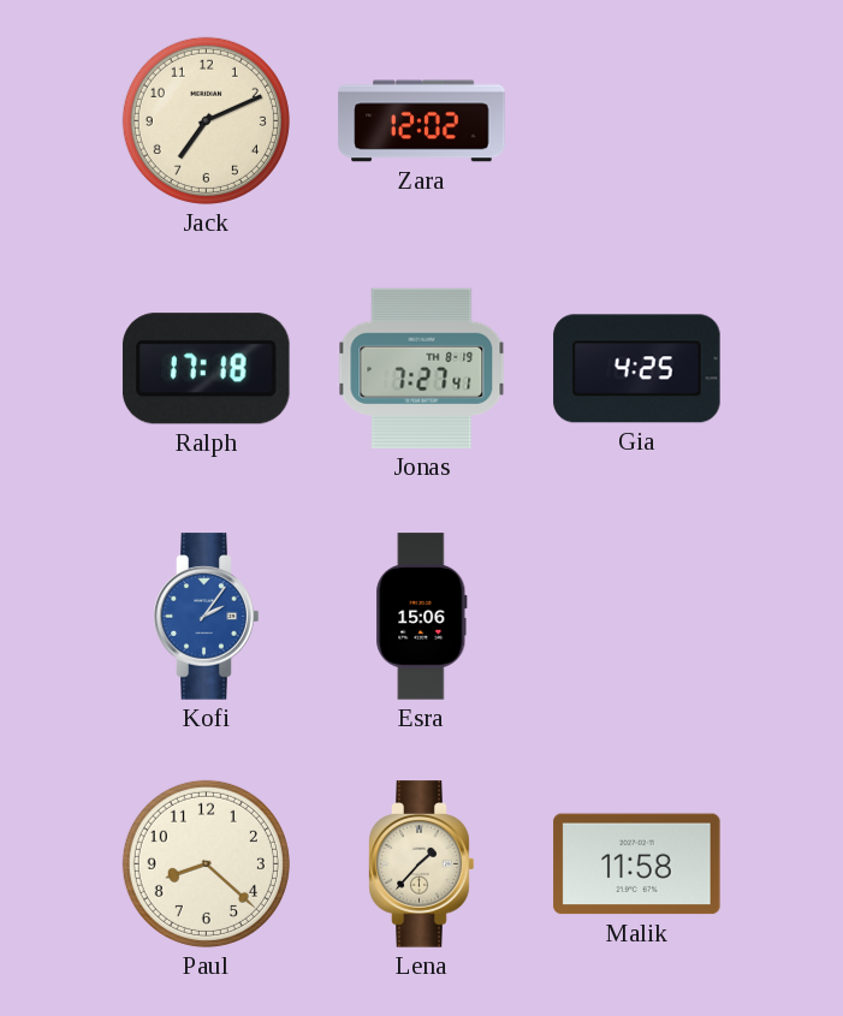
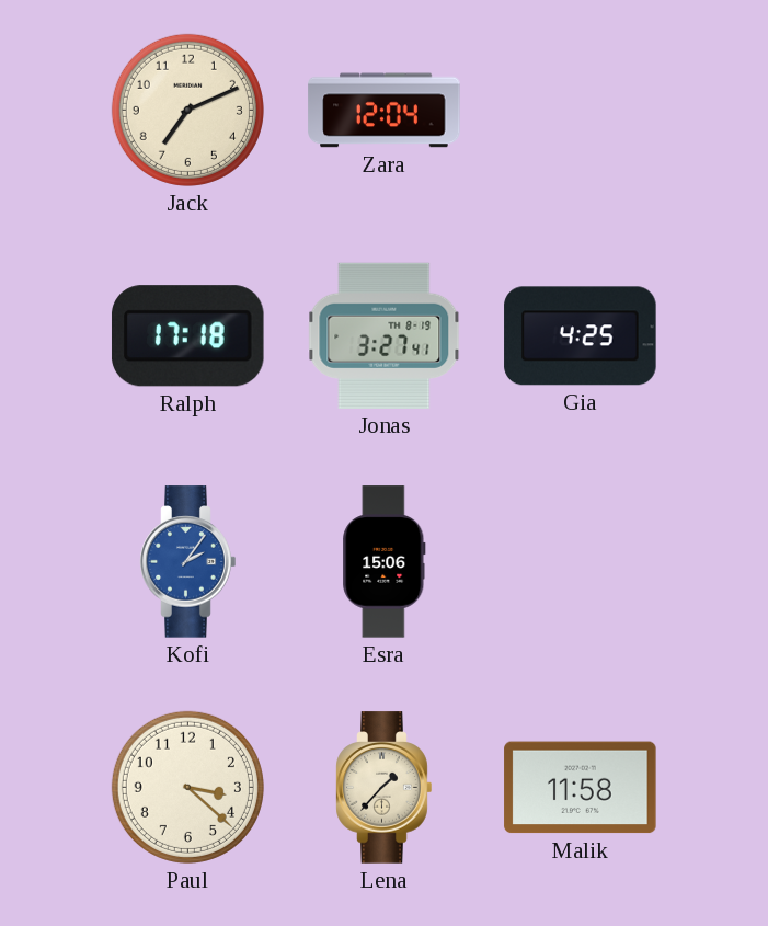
Zara: 12:02 -> 12:04 (385, 111)
Jonas: 7:27 -> 3:27 (385, 335)
Paul: 8:22 -> 3:22 (187, 787)
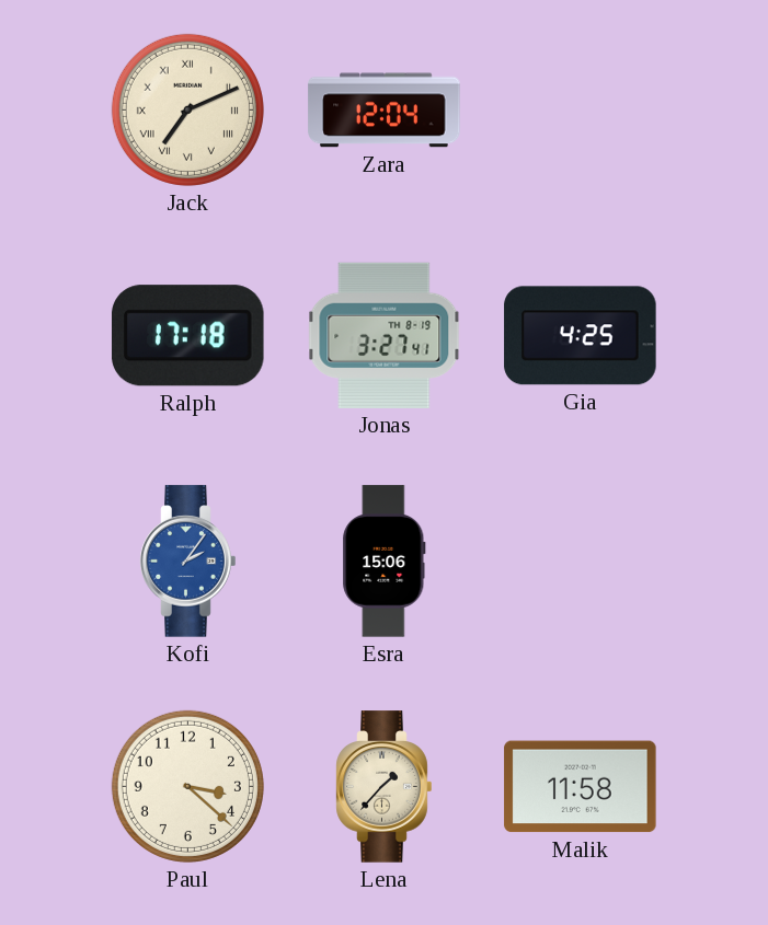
Jack numerals: Arabic -> Roman (187, 109)
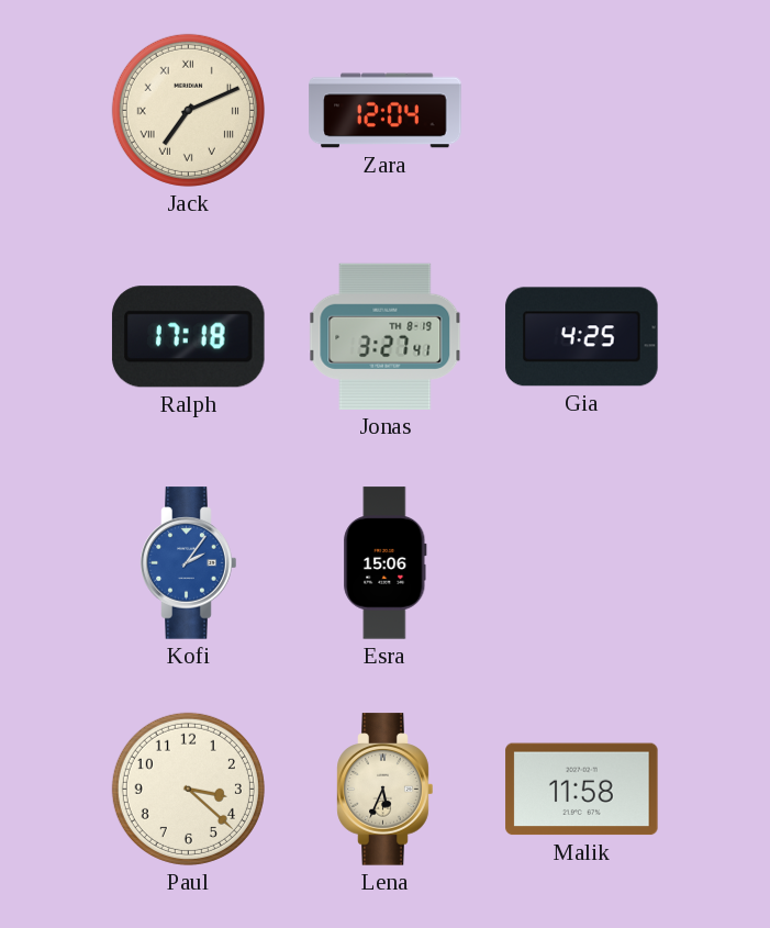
Lena: 1:37 -> 5:34 (386, 790)
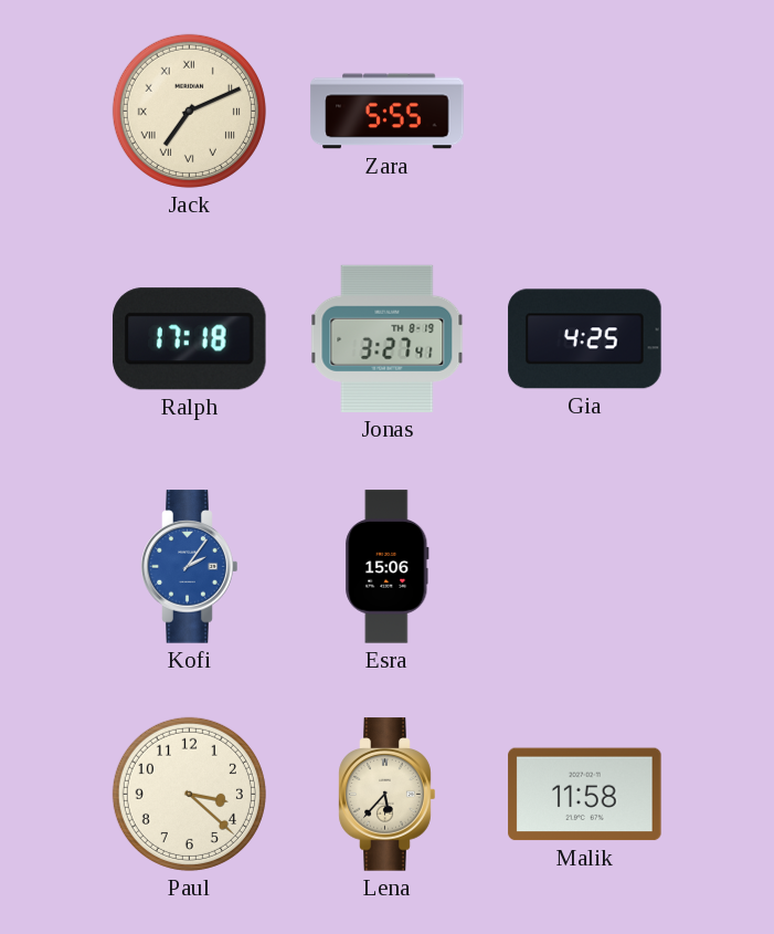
Zara: 12:04 -> 5:55 (388, 112)
Lena: 5:34 -> 5:37 (388, 795)
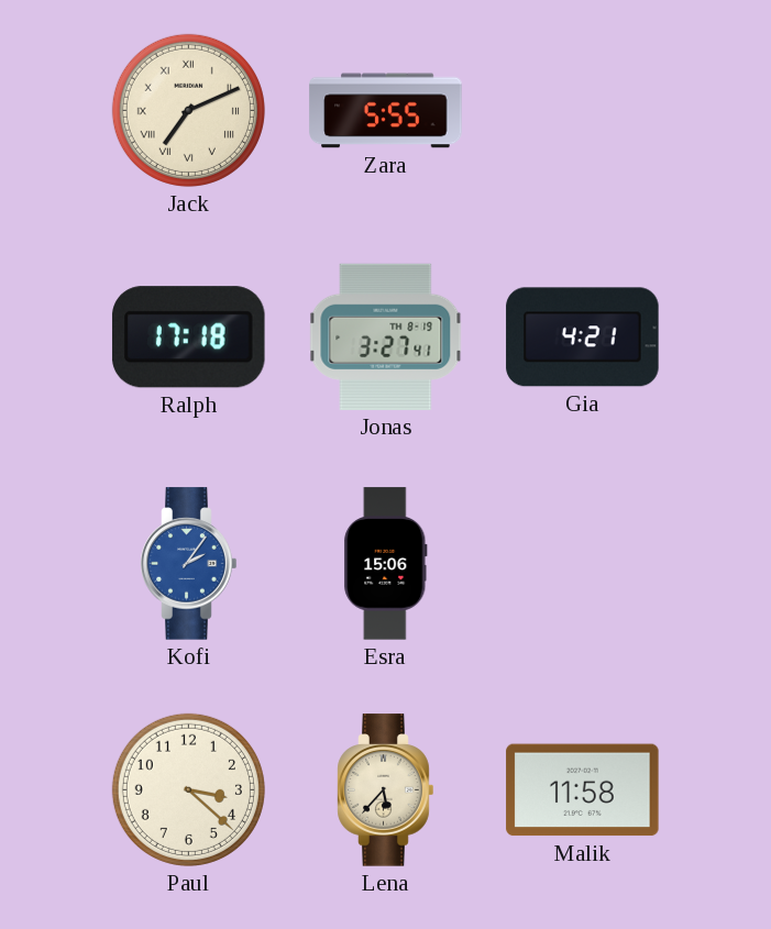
Gia: 4:25 -> 4:21 (583, 338)
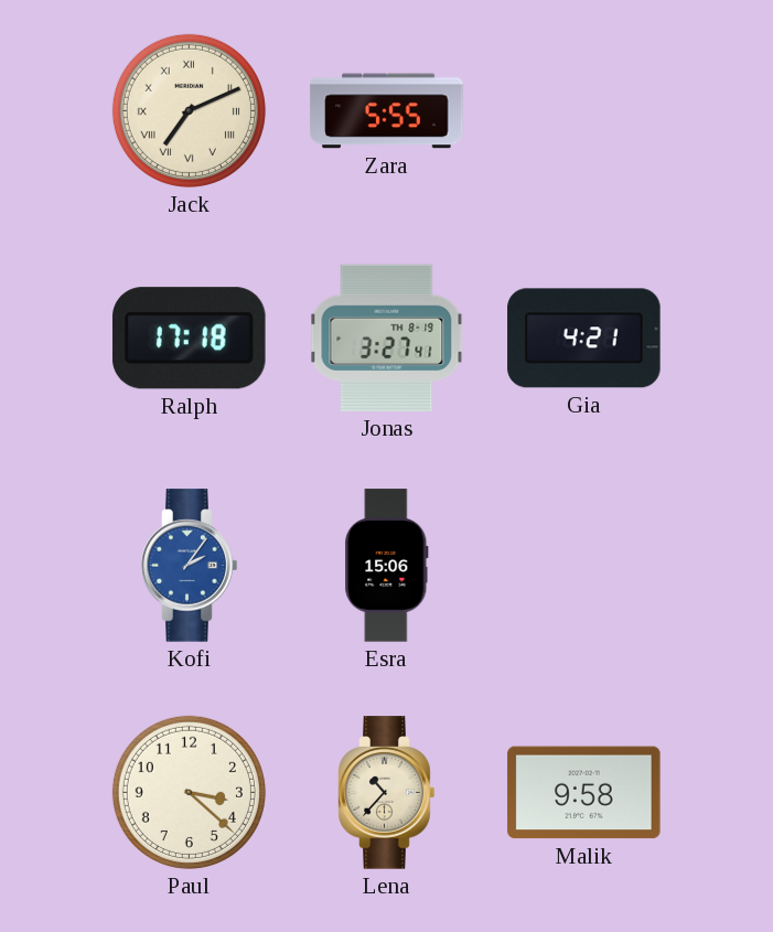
Lena: 5:37 -> 10:37 (387, 793)
Malik: 11:58 -> 9:58 (584, 793)
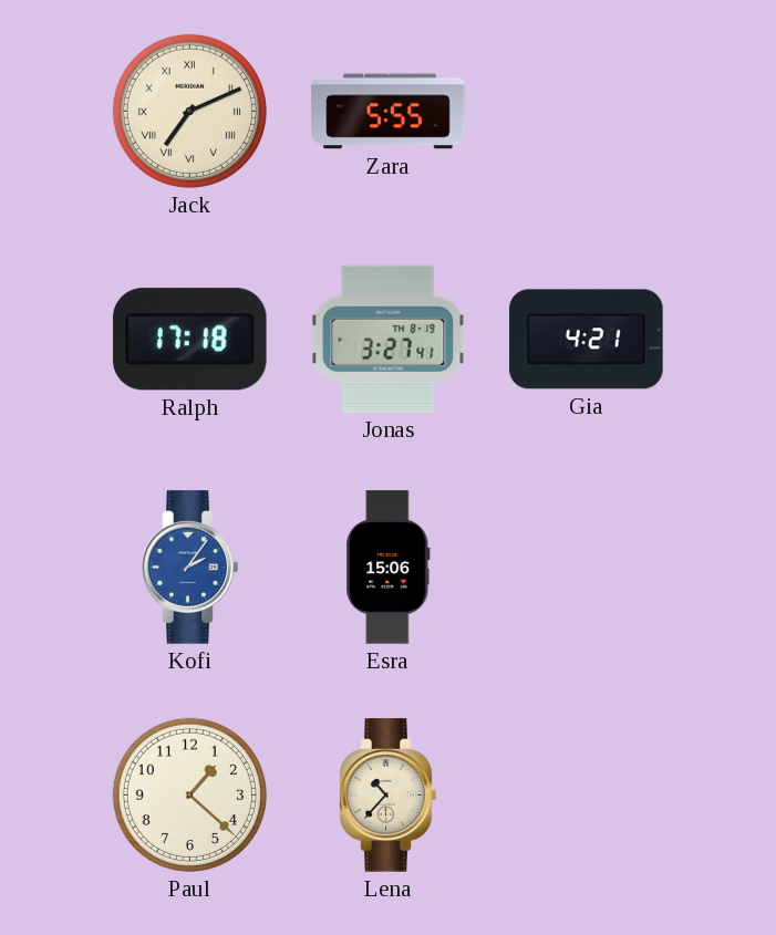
Paul: 3:22 -> 1:22 (189, 794)
Malik: 9:58 -> none (584, 793)
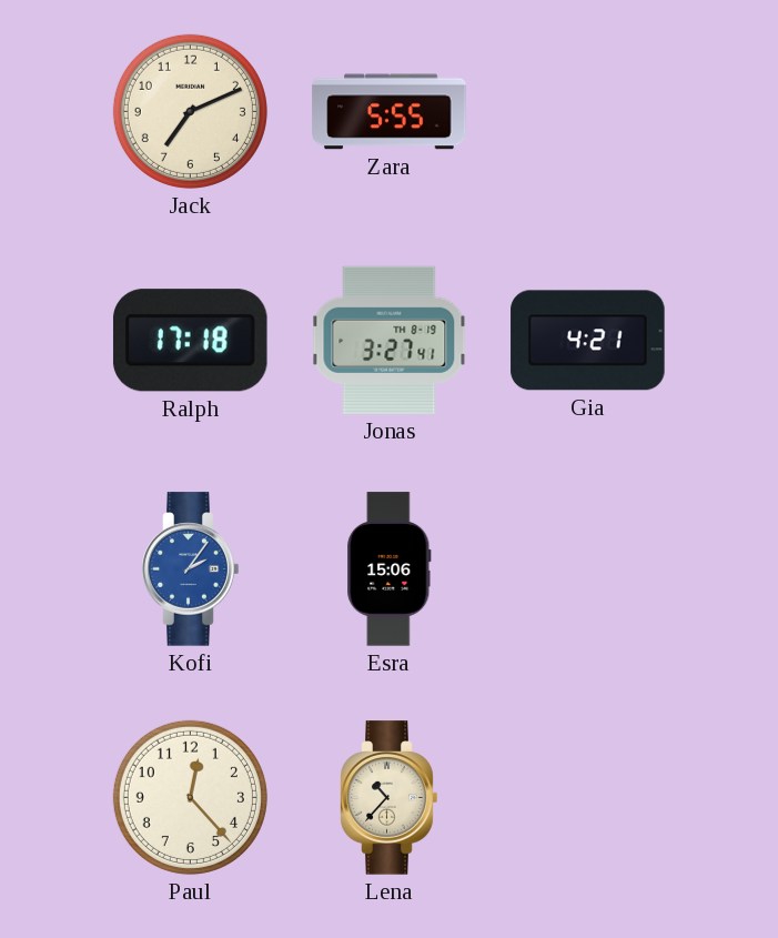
Jack numerals: Roman -> Arabic (190, 111)
Paul: 1:22 -> 12:23 (190, 797)
